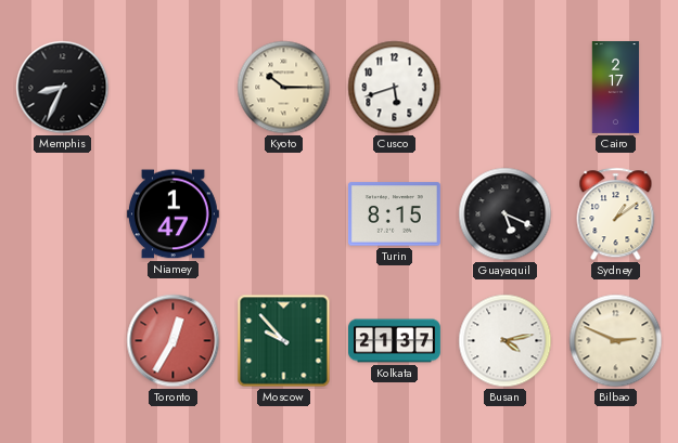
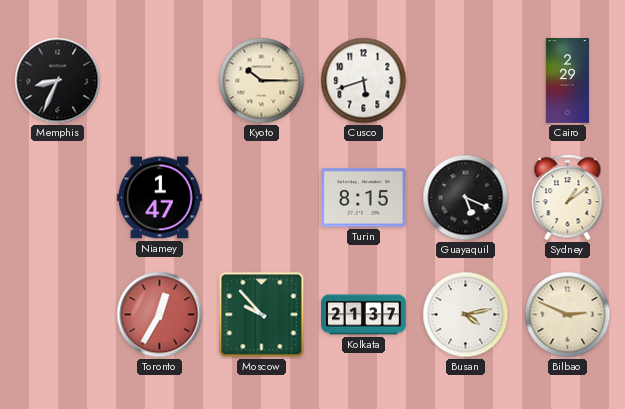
Cairo: 2:17 -> 2:29 (568, 81)
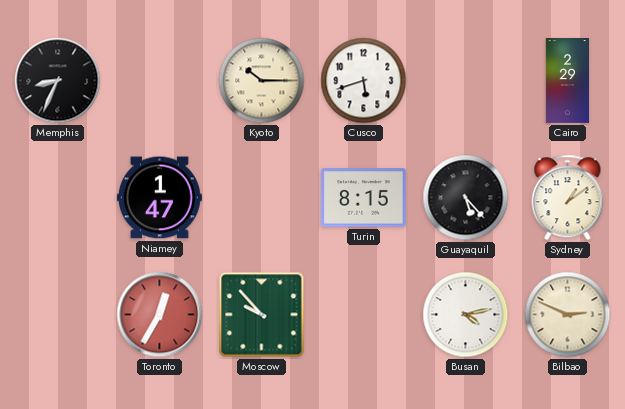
Guayaquil: 5:19 -> 5:23 (466, 198)
Kolkata: 21:37 -> none (364, 315)
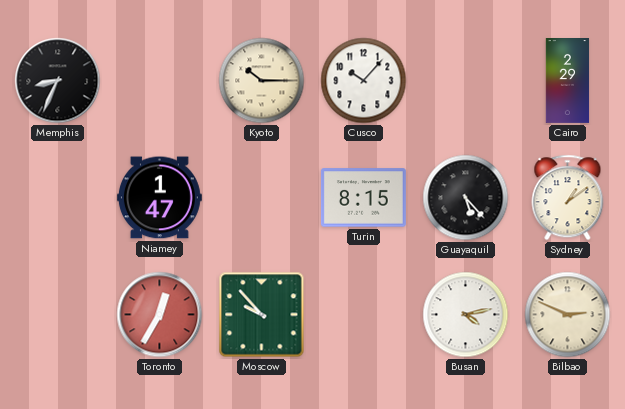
Cusco: 5:42 -> 10:07 (364, 81)
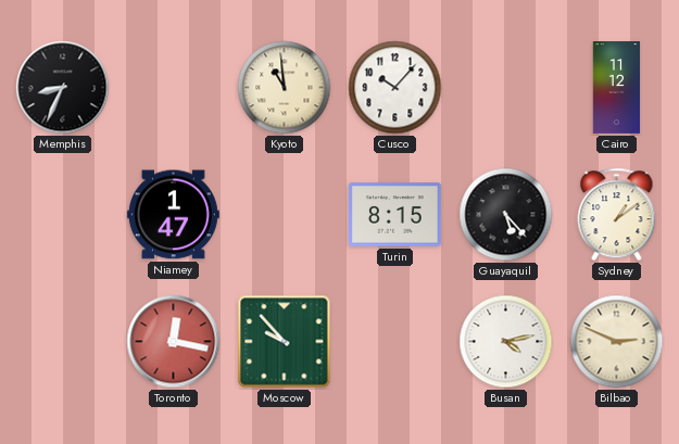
Kyoto: 10:15 -> 10:59 (285, 88)
Cairo: 2:29 -> 11:12 (617, 88)
Toronto: 12:35 -> 12:17 (174, 342)
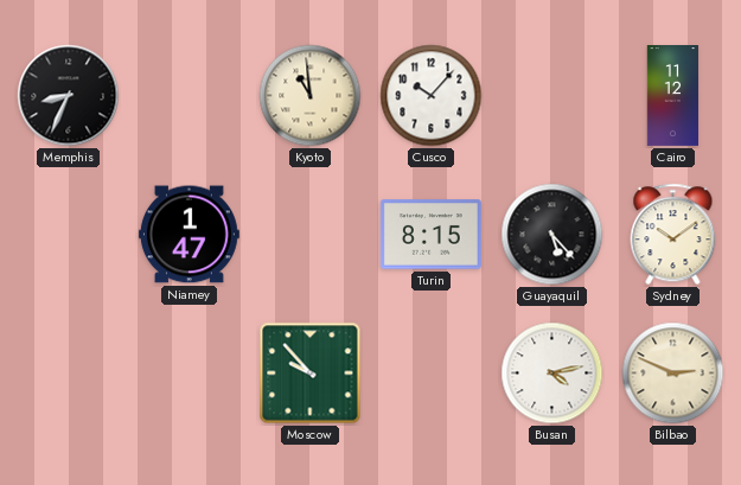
Sydney: 1:09 -> 10:09 (673, 235)
Toronto: 12:17 -> none (174, 342)
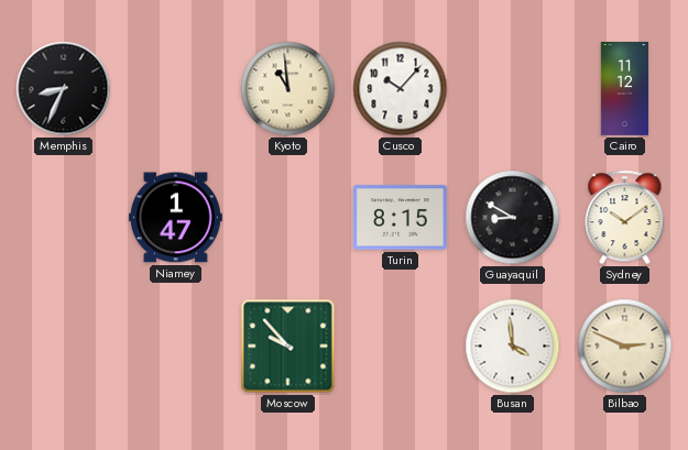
Guayaquil: 5:23 -> 8:50 (513, 218)
Busan: 4:13 -> 3:59 (513, 347)
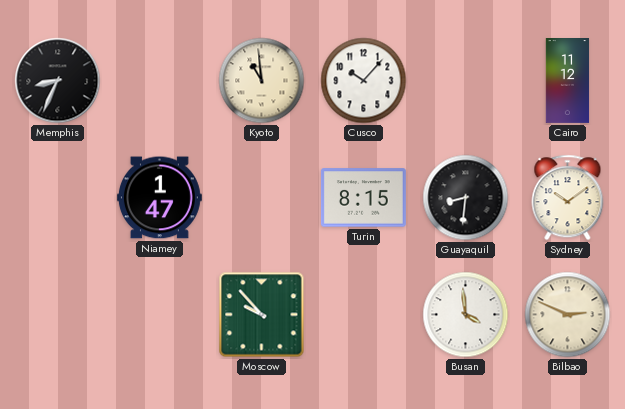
Guayaquil: 8:50 -> 8:31 (466, 198)
